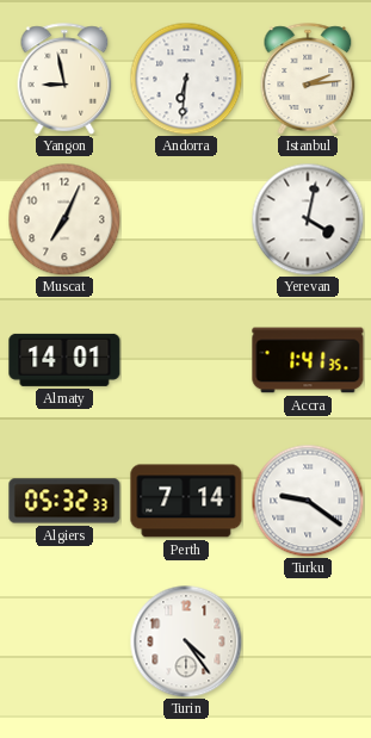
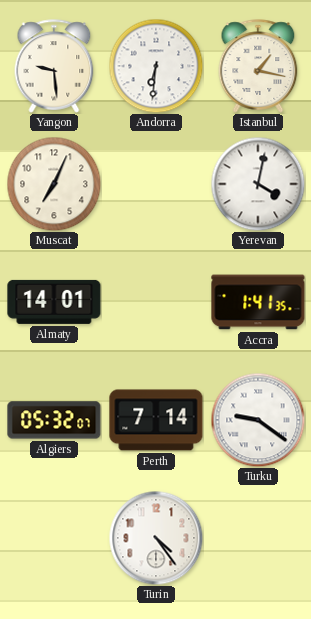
Yangon: 8:58 -> 9:29 (54, 66)
Istanbul: 2:14 -> 1:17 (258, 66)
Algiers: 05:32:33 -> 05:32:07 (54, 420)
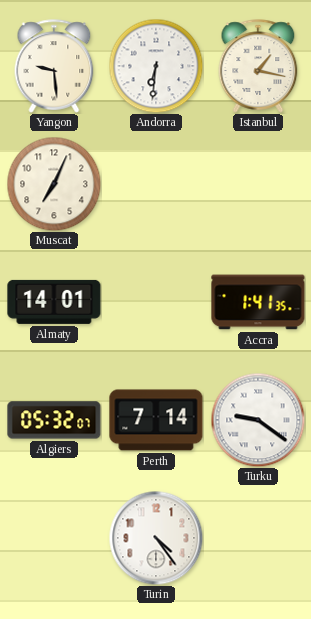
Yerevan: 4:02 -> none (258, 184)
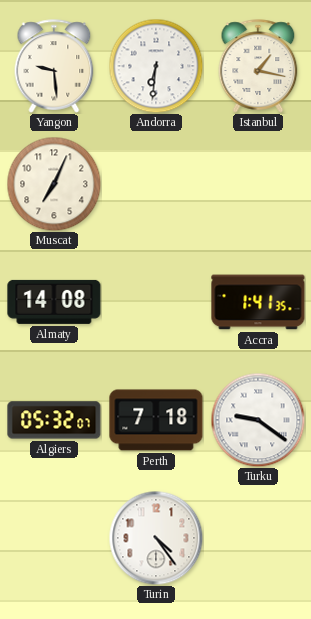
Almaty: 14:01 -> 14:08 (54, 302)
Perth: 7:14 -> 7:18 (156, 420)
